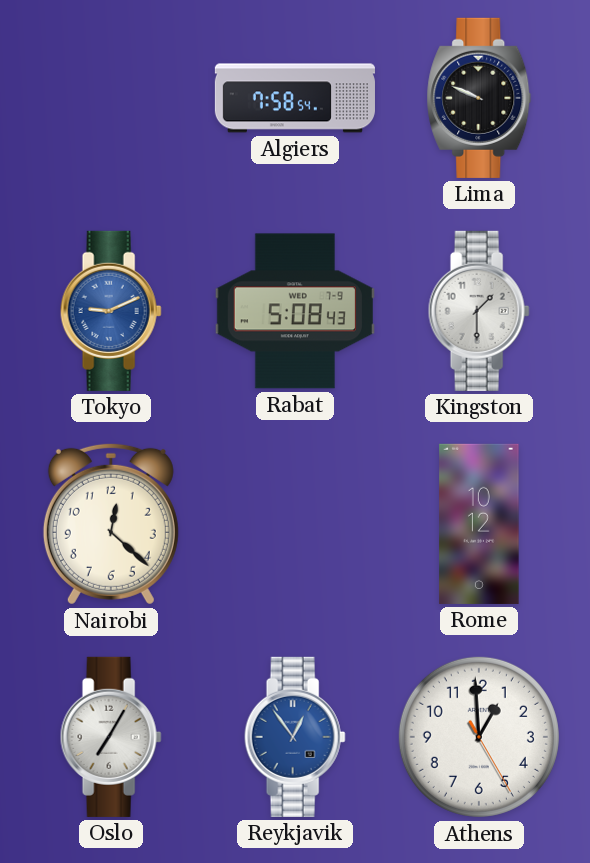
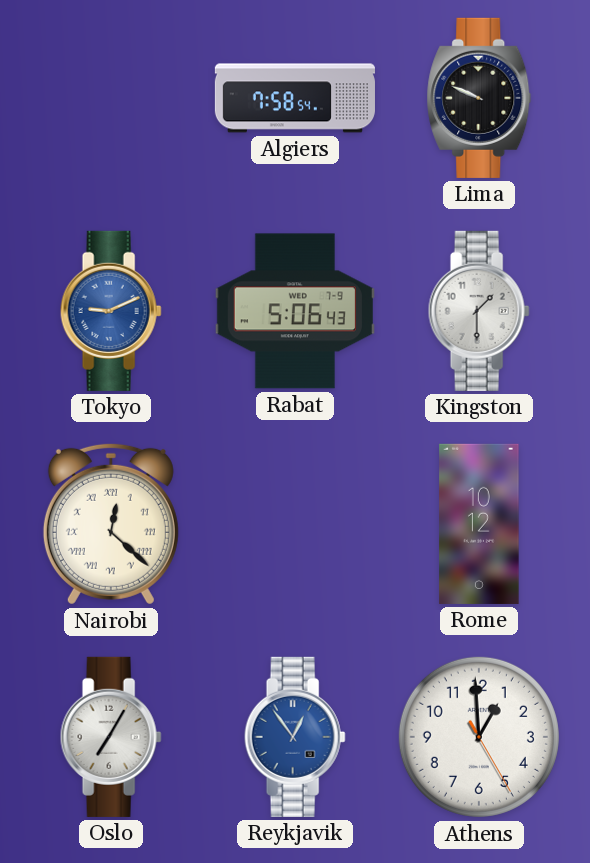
Rabat: 5:08 -> 5:06 (295, 311)
Nairobi numerals: Arabic -> Roman (111, 524)
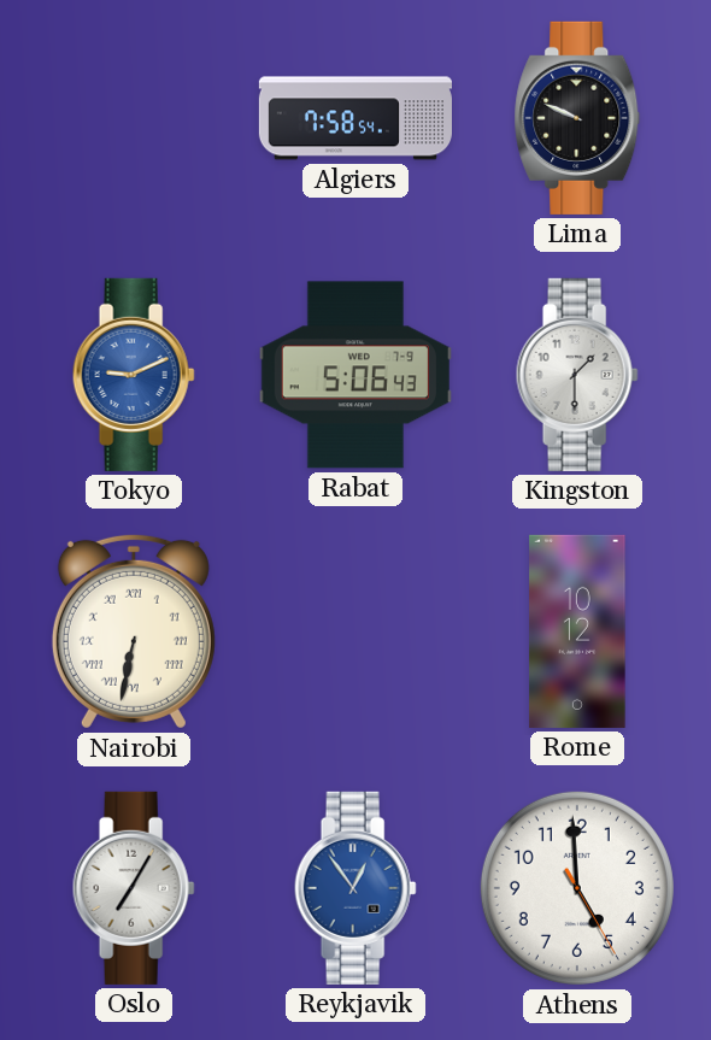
Nairobi: 12:22 -> 6:32 (134, 631)
Athens: 12:59 -> 4:59 (577, 888)
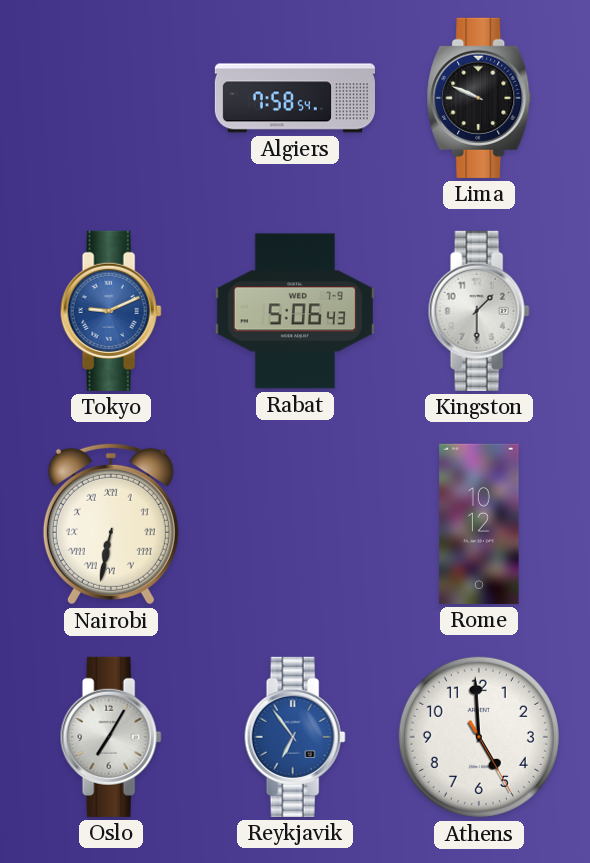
Reykjavik: 12:54 -> 6:54 (295, 737)
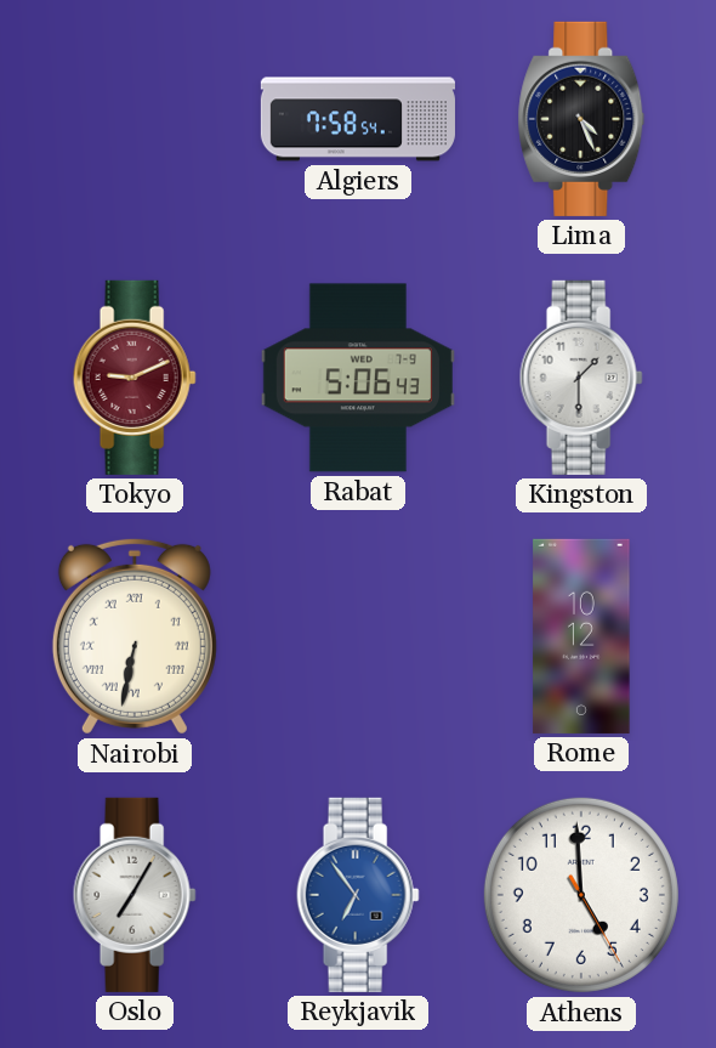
Lima: 9:49 -> 4:26 (581, 119)
Tokyo dial: blue -> burgundy (135, 378)
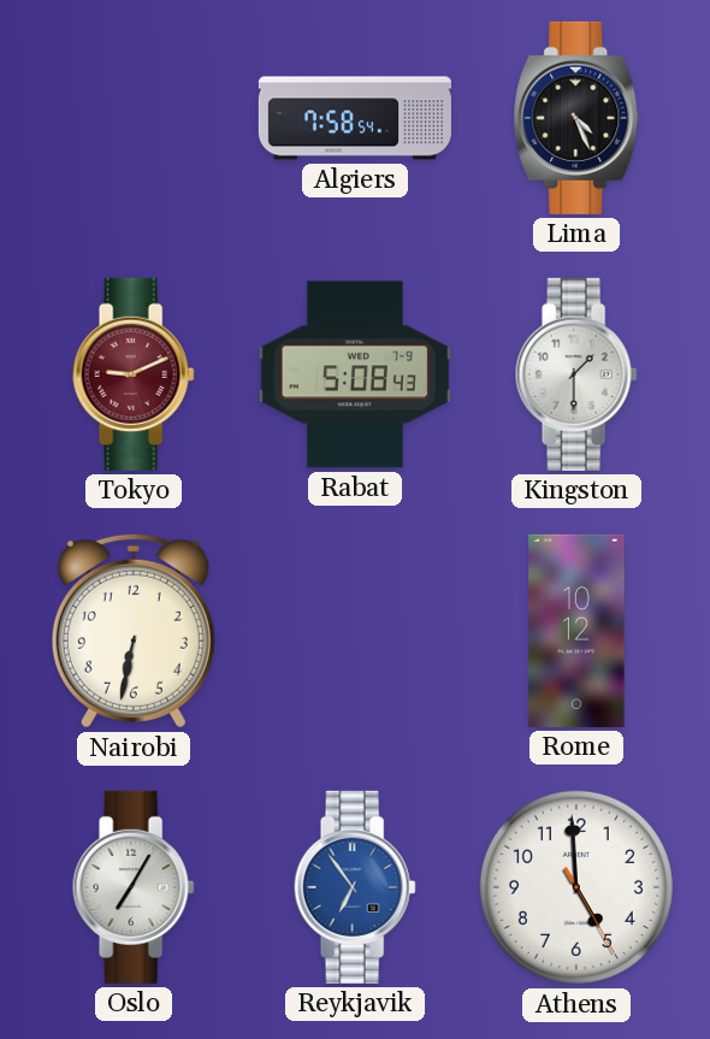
Rabat: 5:06 -> 5:08 (355, 374)
Nairobi numerals: Roman -> Arabic (134, 631)
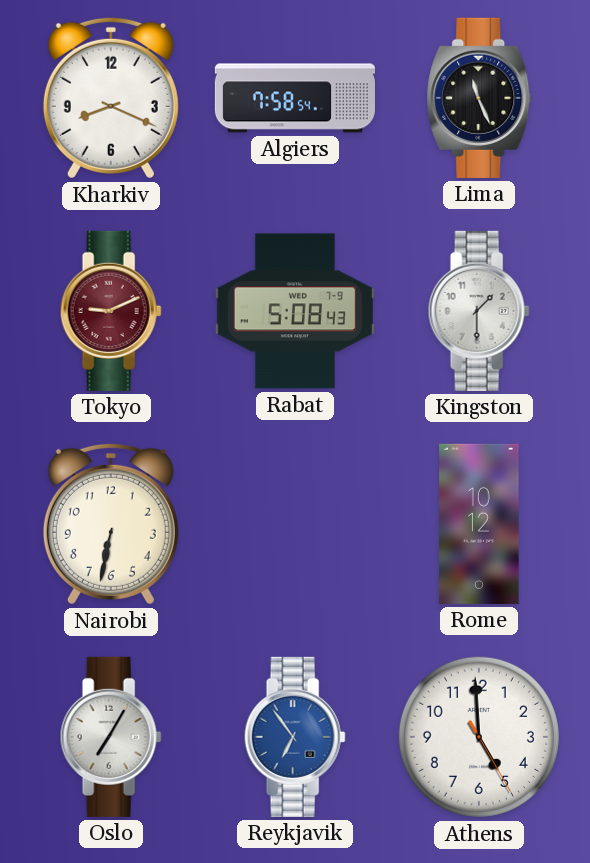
Kharkiv: none -> 8:19 (111, 98)
Lima: 4:26 -> 11:26 (479, 98)
